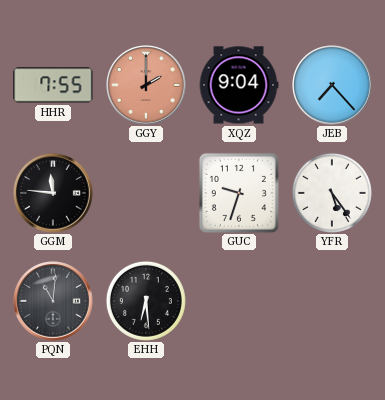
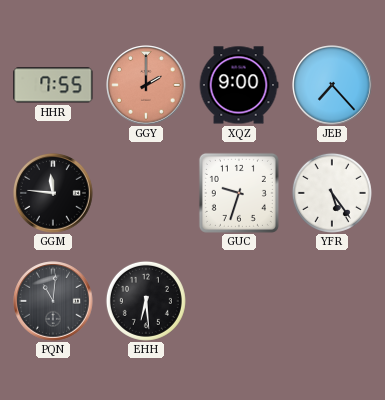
XQZ: 9:04 -> 9:00 (239, 85)
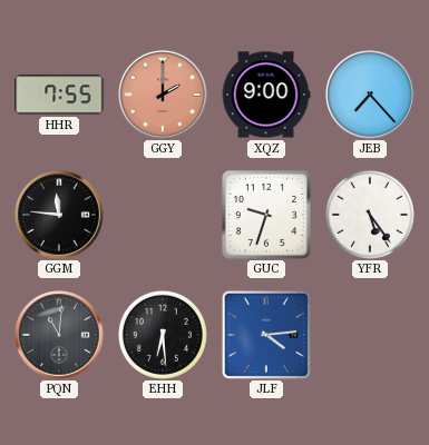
JLF: none -> 4:14 (265, 334)
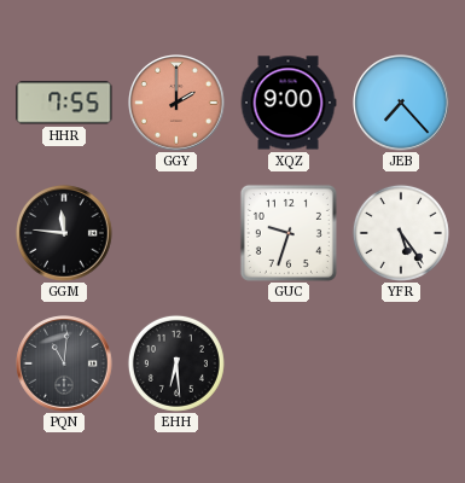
JLF: 4:14 -> none (265, 334)
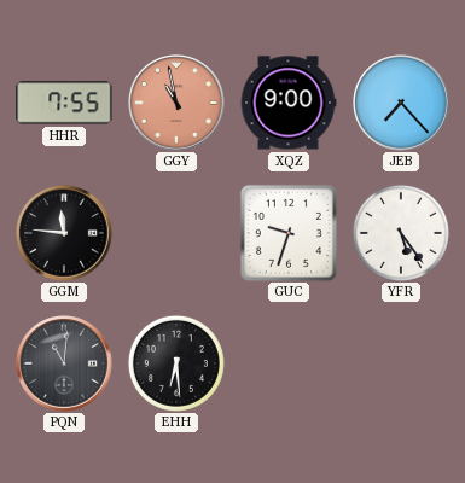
GGY: 2:00 -> 10:58 (176, 103)
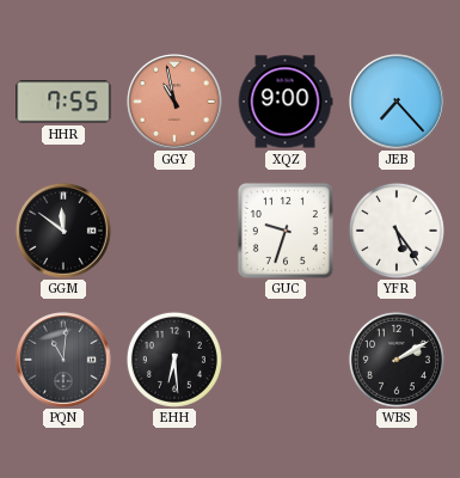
GGM: 11:46 -> 11:51 (63, 231)
WBS: none -> 2:10 (397, 360)
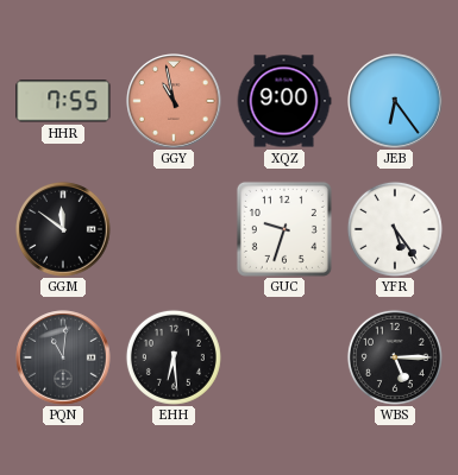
JEB: 7:23 -> 6:24 (395, 101)
WBS: 2:10 -> 5:15 (395, 357)
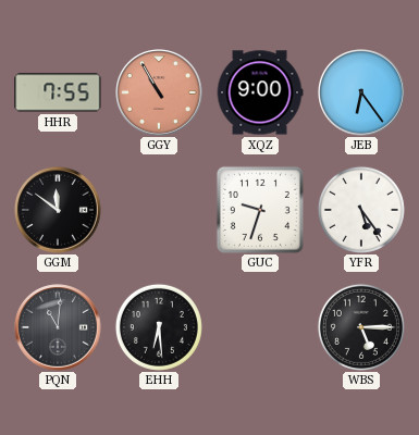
GGY: 10:58 -> 10:55 (159, 92)
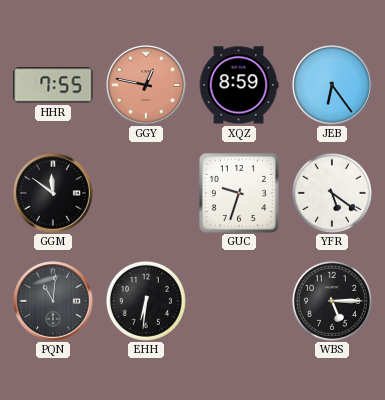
GGY: 10:55 -> 12:47 (146, 85)
XQZ: 9:00 -> 8:59 (239, 85)
YFR: 5:24 -> 5:21 (332, 193)
EHH: 6:29 -> 6:31 (146, 301)
